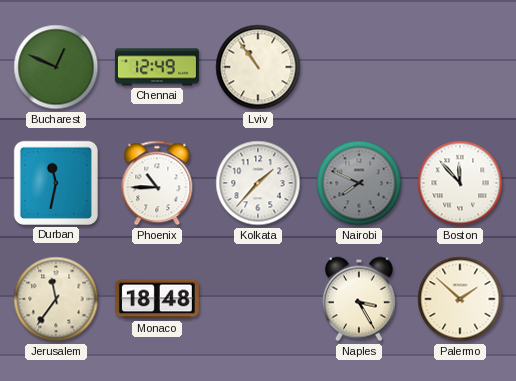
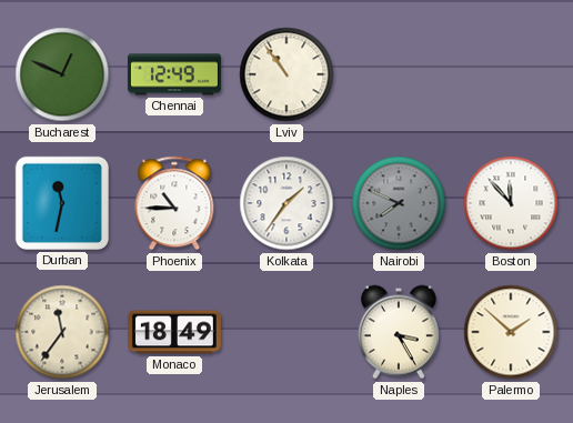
Kolkata: 1:37 -> 1:36 (286, 203)
Monaco: 18:48 -> 18:49 (174, 332)
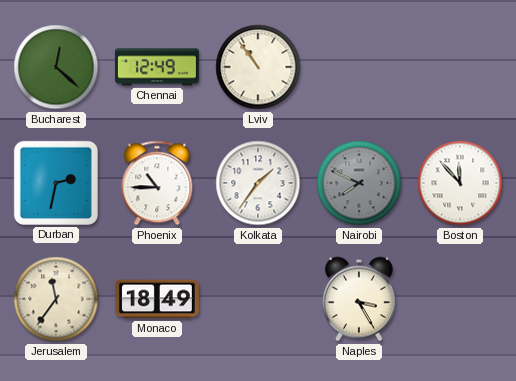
Bucharest: 12:49 -> 12:22 (56, 67)
Durban: 11:32 -> 2:32 (56, 183)
Palermo: 1:52 -> none (511, 332)
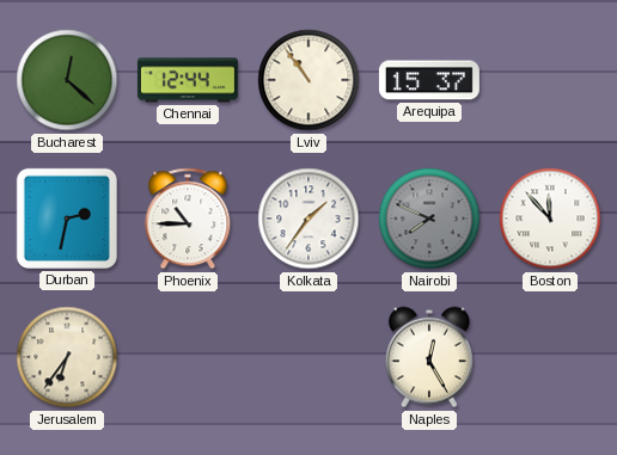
Chennai: 12:49 -> 12:44 (188, 80)
Arequipa: none -> 15:37 (429, 80)
Jerusalem: 11:36 -> 6:36 (67, 357)
Monaco: 18:49 -> none (157, 299)
Naples: 3:25 -> 12:25 (429, 357)
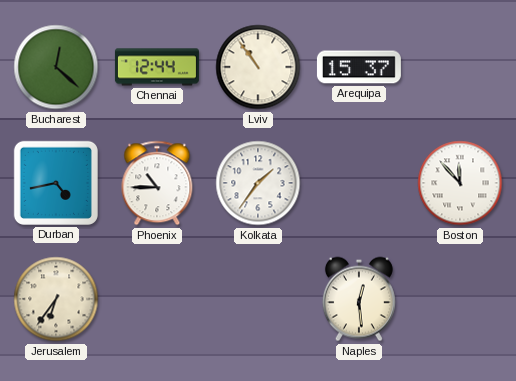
Durban: 2:32 -> 4:43 (56, 183)
Nairobi: 7:49 -> none (429, 219)
Naples: 12:25 -> 12:29 (359, 299)
